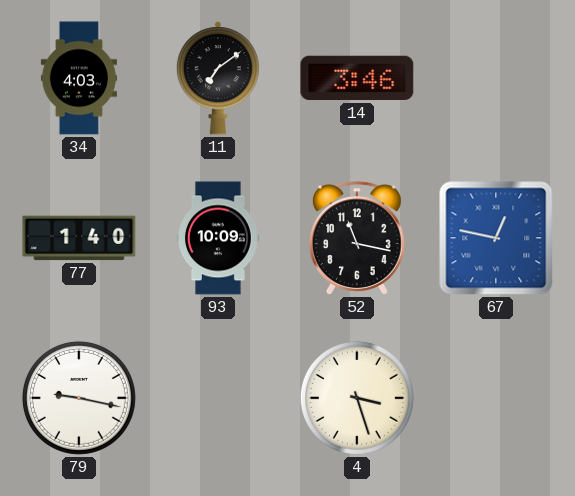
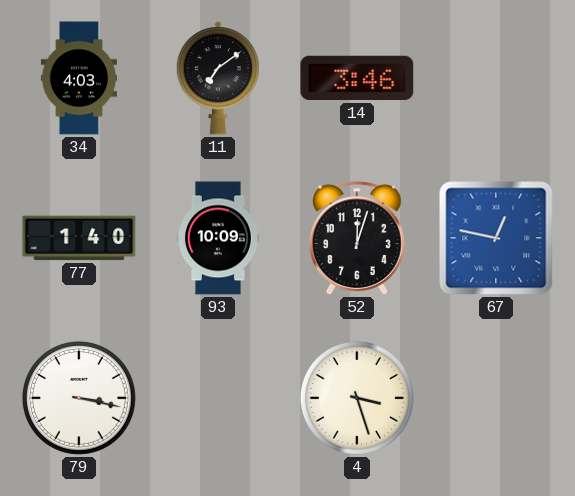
52: 11:17 -> 12:03 (357, 238)
79: 9:17 -> 3:17 (79, 398)
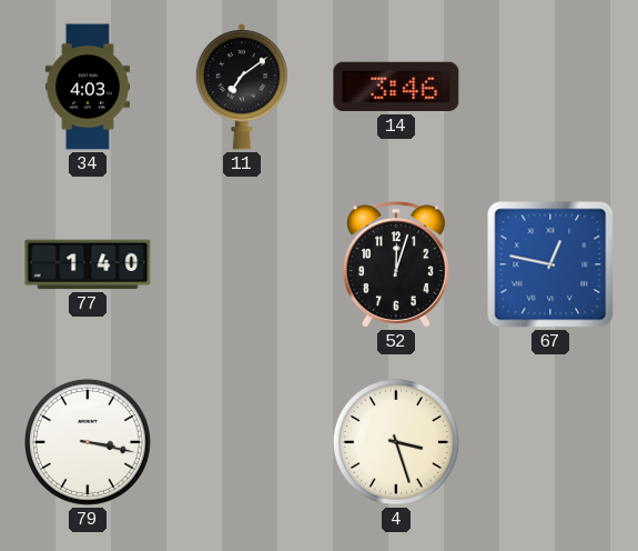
93: 10:09 -> none (218, 238)
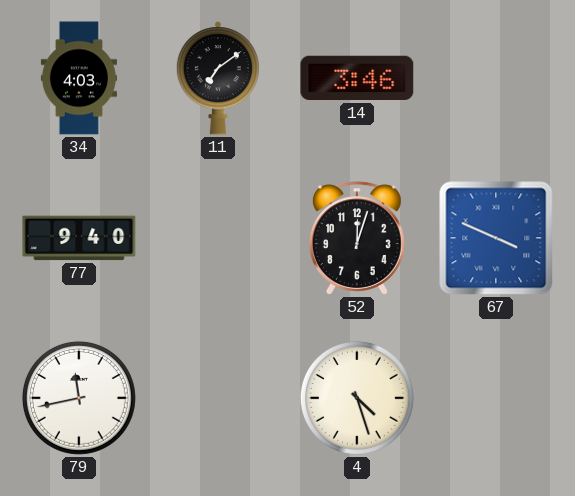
77: 1:40 -> 9:40 (79, 238)
67: 12:47 -> 3:49 (496, 238)
79: 3:17 -> 11:43 (79, 398)
4: 3:27 -> 4:27 (357, 398)
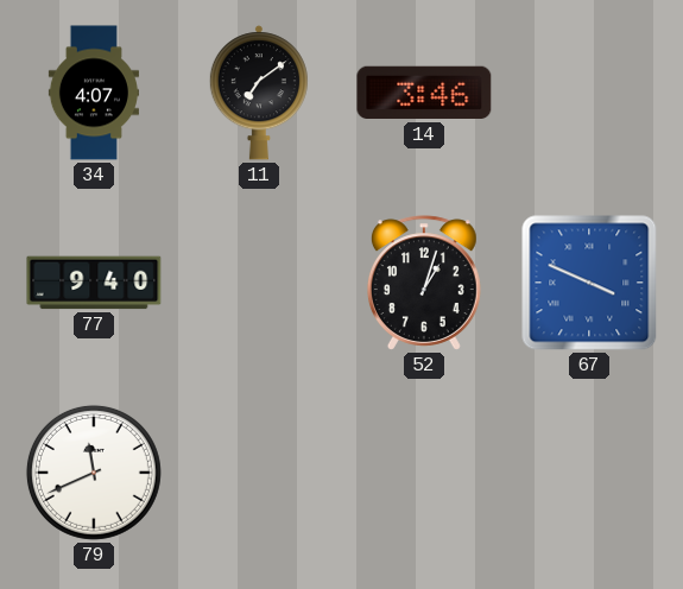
34: 4:03 -> 4:07 (94, 93)
52: 12:03 -> 1:03 (424, 283)
79: 11:43 -> 11:41 (94, 473)
4: 4:27 -> none (357, 398)
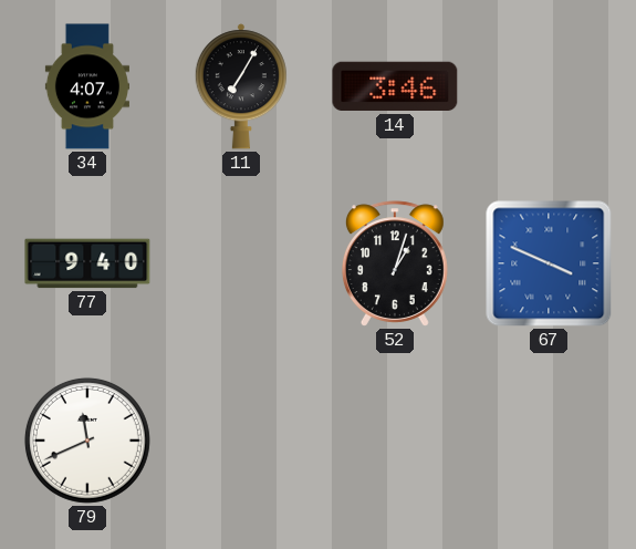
11: 7:09 -> 7:05 (241, 86)
